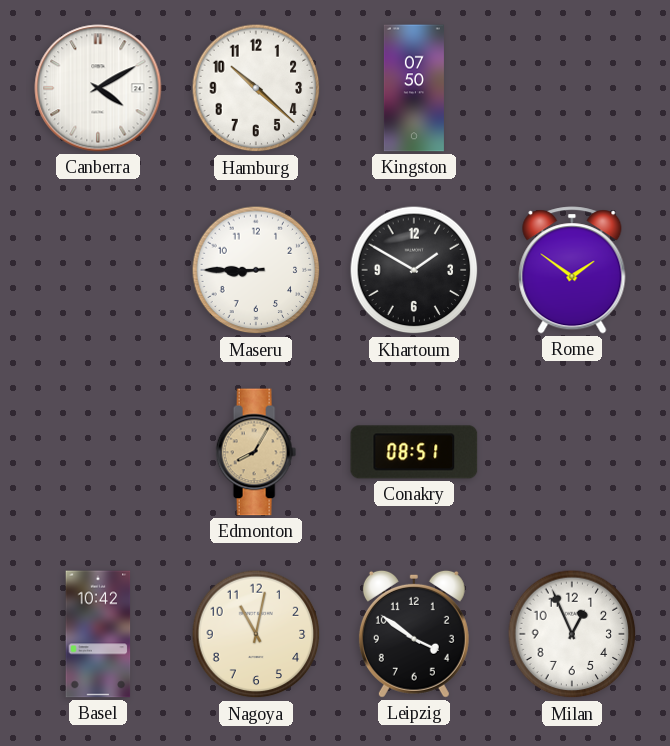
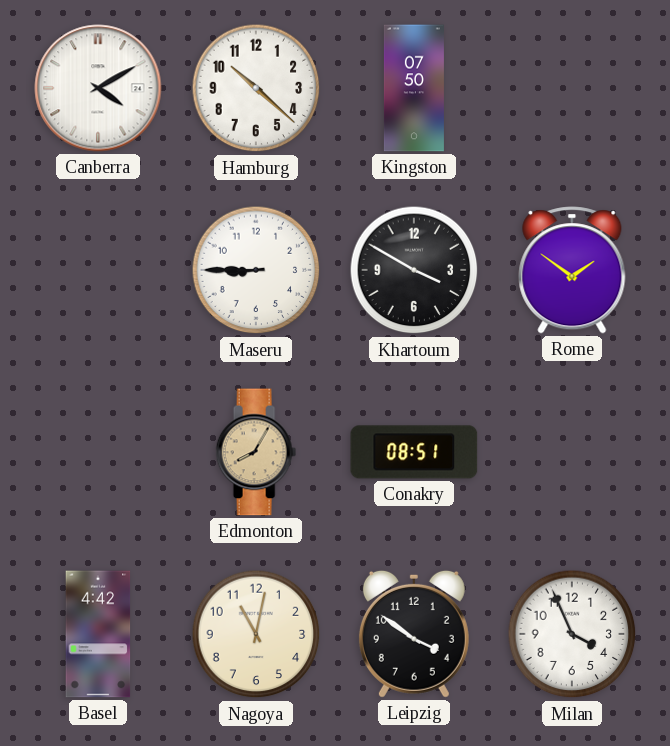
Khartoum: 1:50 -> 3:50 (414, 270)
Basel: 10:42 -> 4:42 (98, 634)
Milan: 12:56 -> 3:56 (572, 634)
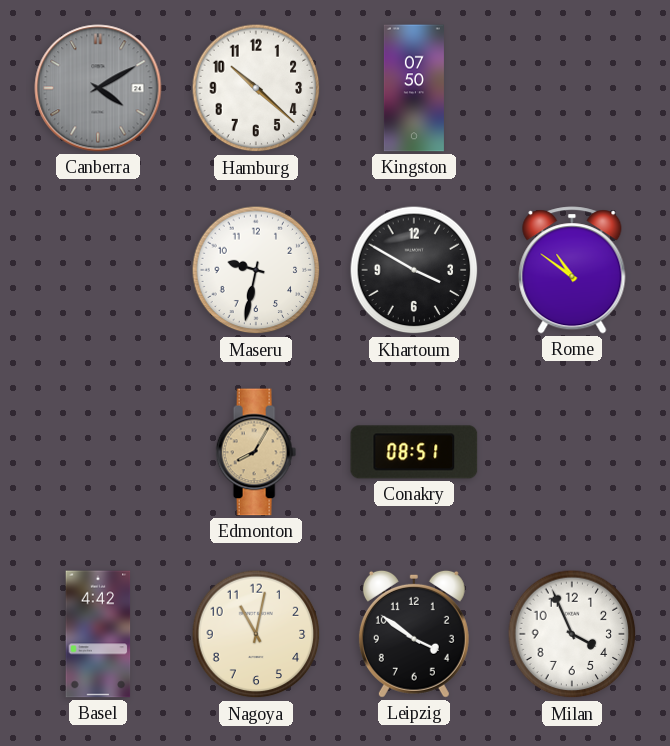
Canberra dial: white -> grey (98, 88)
Maseru: 8:45 -> 9:32 (256, 270)
Rome: 1:51 -> 10:51 (572, 270)
